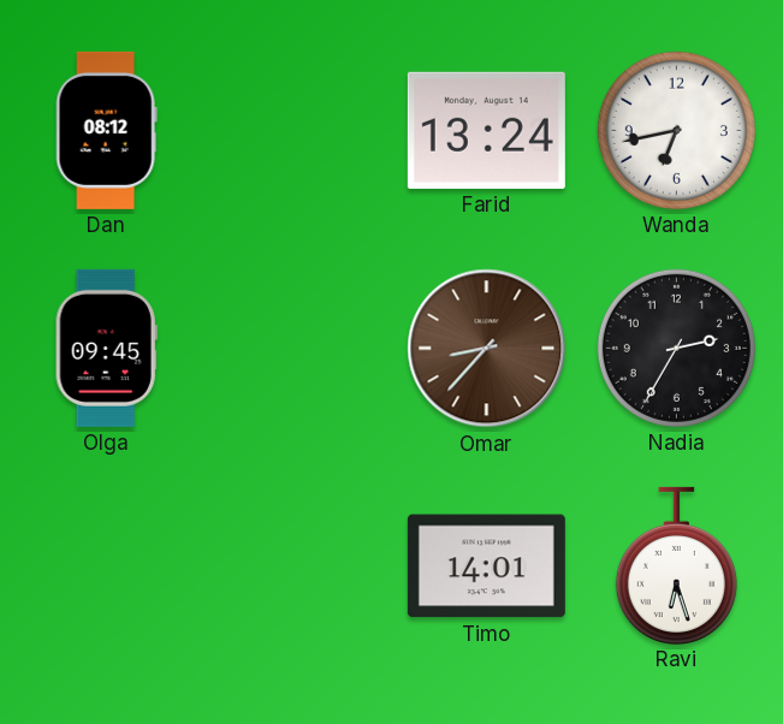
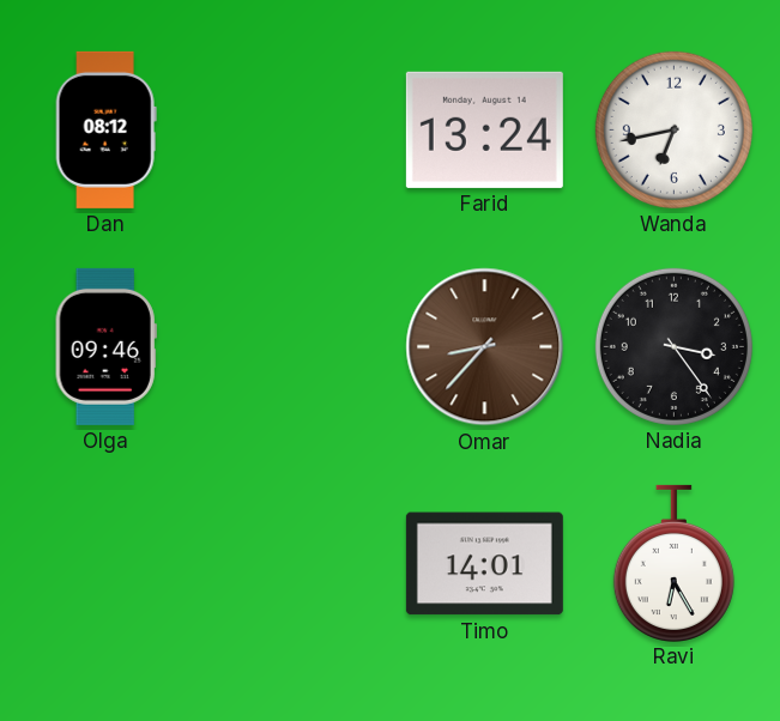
Olga: 09:45 -> 09:46 (105, 346)
Nadia: 2:35 -> 3:24 (673, 346)
Ravi: 6:27 -> 6:25 (673, 563)
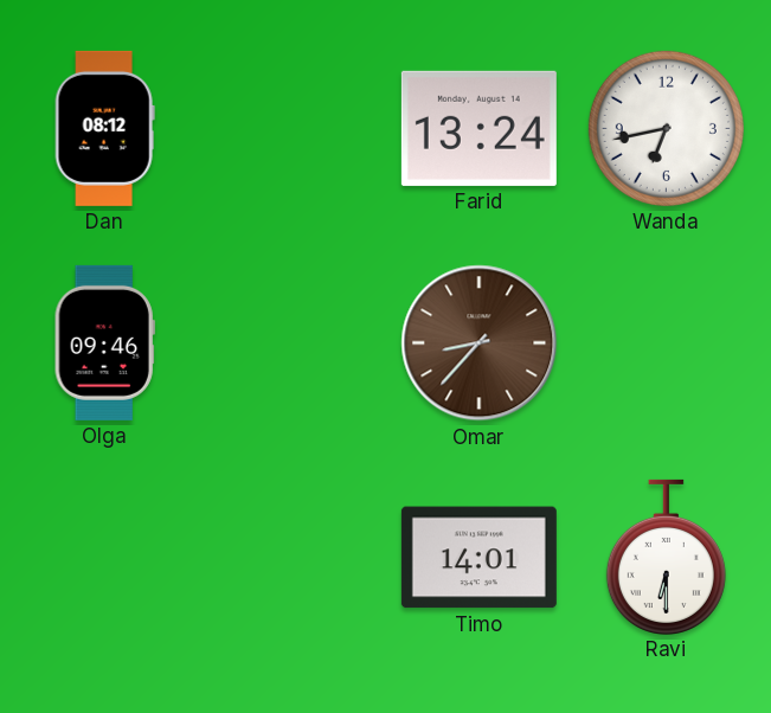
Nadia: 3:24 -> none (673, 346)
Ravi: 6:25 -> 6:30 (666, 557)
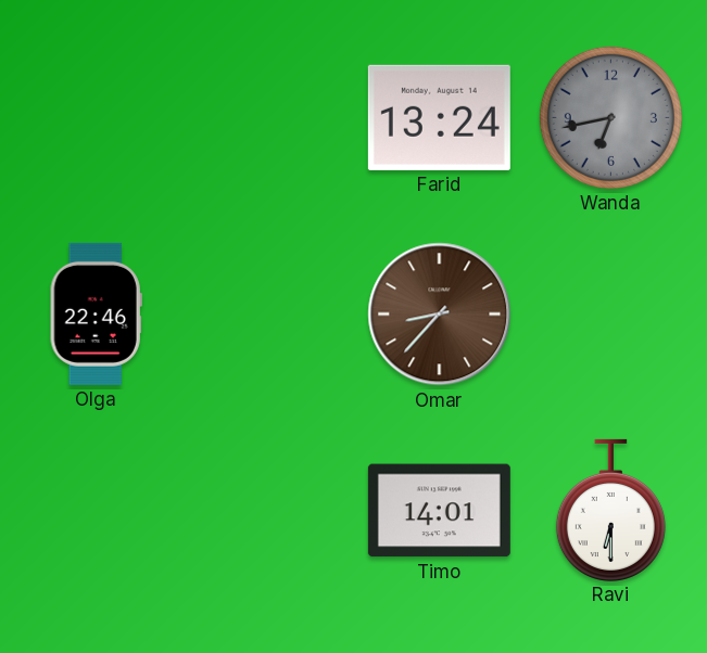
Dan: 08:12 -> none (104, 128)
Wanda dial: white -> grey (610, 117)
Olga: 09:46 -> 22:46 (96, 313)
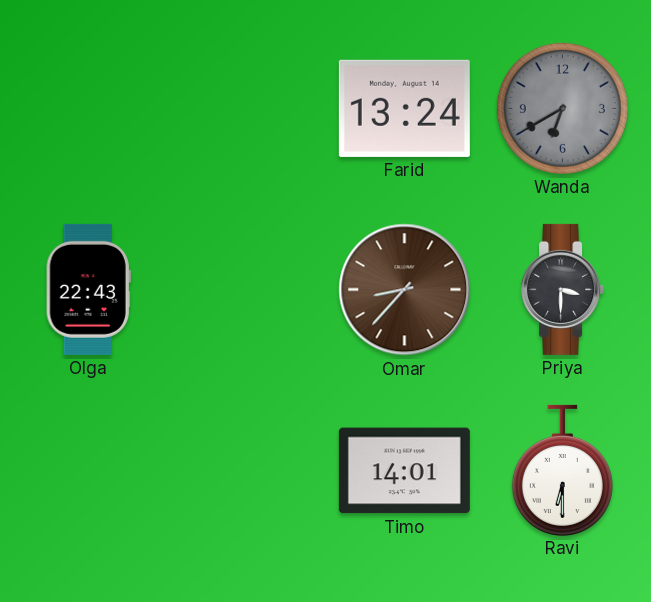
Wanda: 6:43 -> 6:40 (562, 108)
Olga: 22:46 -> 22:43 (88, 289)
Priya: none -> 3:30 (563, 289)
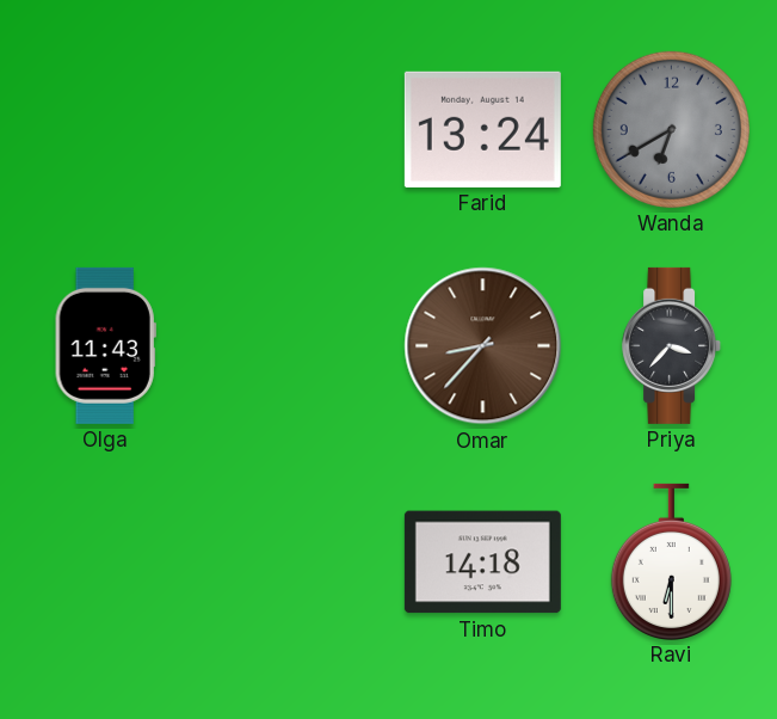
Olga: 22:43 -> 11:43 (105, 345)
Priya: 3:30 -> 3:37 (672, 345)
Timo: 14:01 -> 14:18 (482, 563)
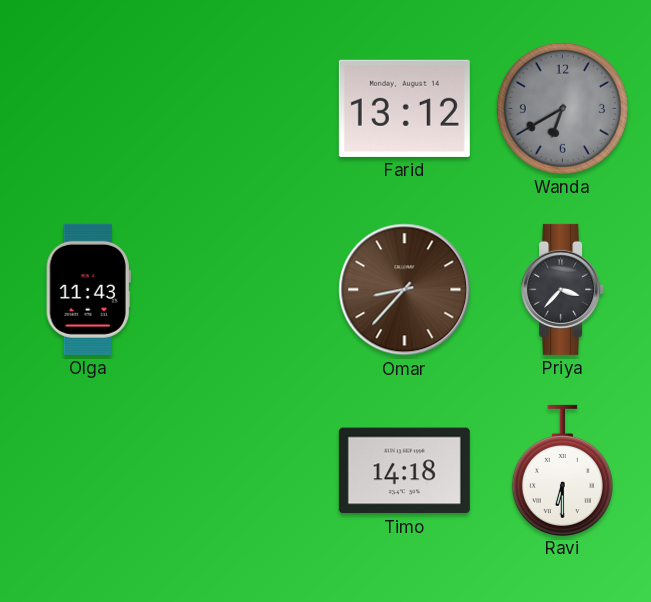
Farid: 13:24 -> 13:12 (404, 108)
